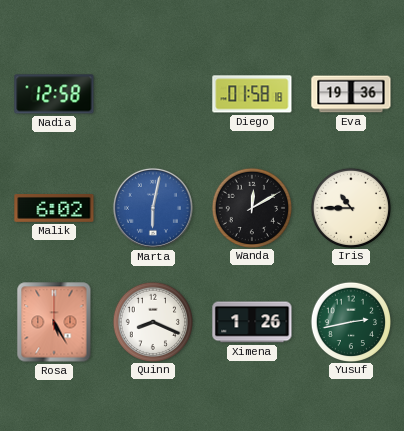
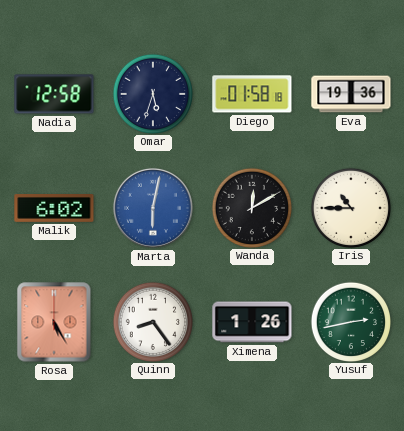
Omar: none -> 5:33 (152, 93)
Quinn: 8:19 -> 8:24 (152, 321)
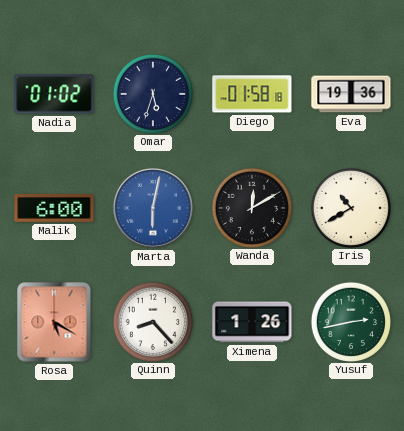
Nadia: 12:58 -> 01:02 (54, 94)
Malik: 6:02 -> 6:00 (54, 209)
Iris: 10:45 -> 10:40 (350, 207)
Rosa: 5:25 -> 5:20 (54, 322)
Quinn: 8:24 -> 8:23 (152, 321)
